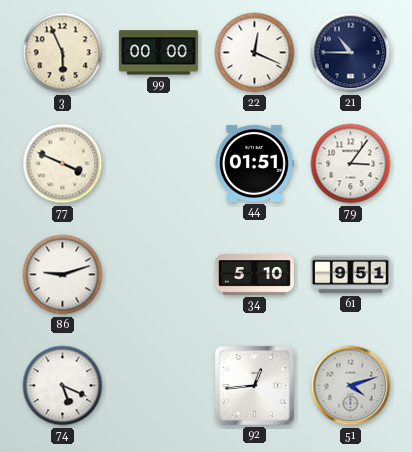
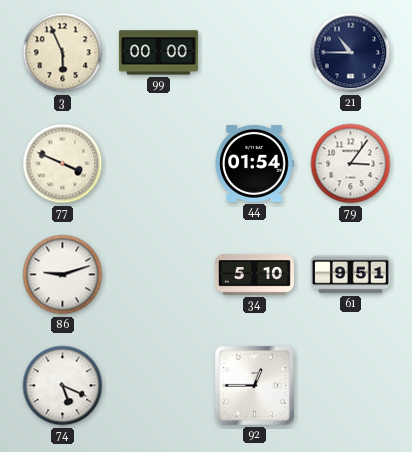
22: 12:19 -> none (255, 53)
44: 01:51 -> 01:54 (255, 163)
92: 12:44 -> 12:45 (254, 385)
51: 4:12 -> none (351, 386)
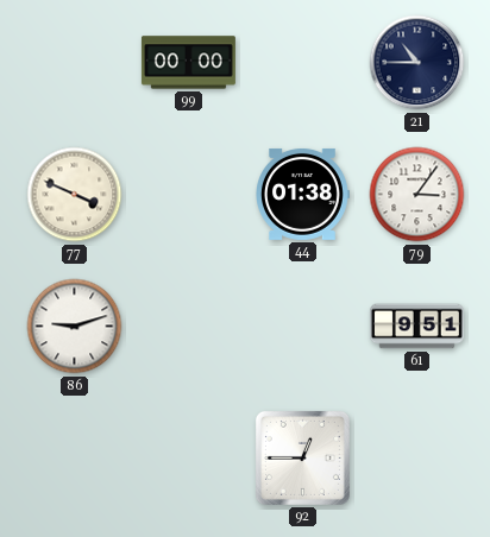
3: 5:56 -> none (63, 53)
44: 01:54 -> 01:38 (303, 194)
34: 5:10 -> none (254, 275)
74: 5:19 -> none (63, 386)
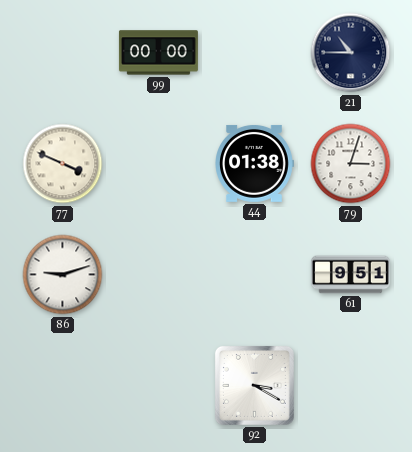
79: 3:06 -> 3:03 (351, 164)
92: 12:45 -> 3:20 (254, 385)
